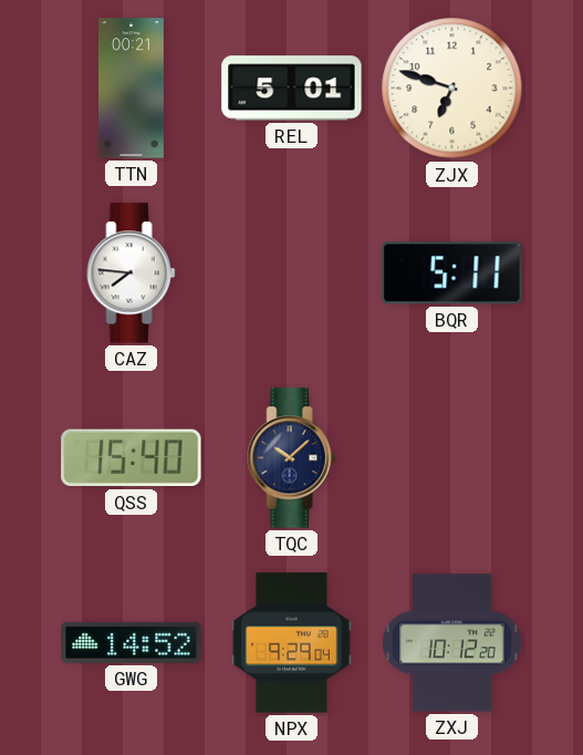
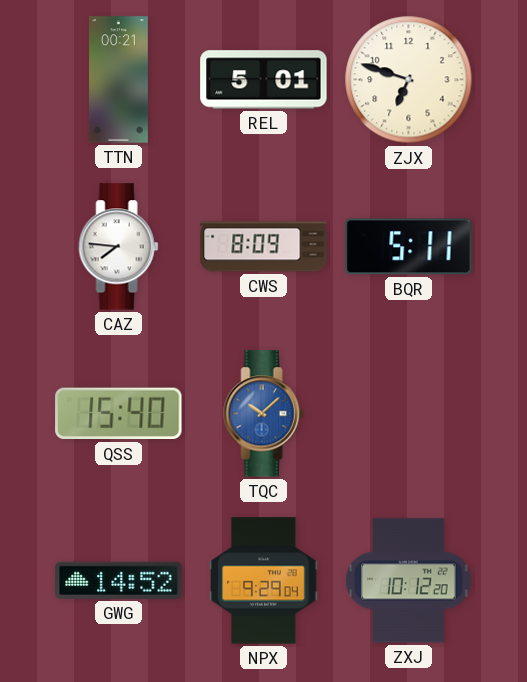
CWS: none -> 8:09 (264, 247)
TQC dial: navy -> blue (264, 414)
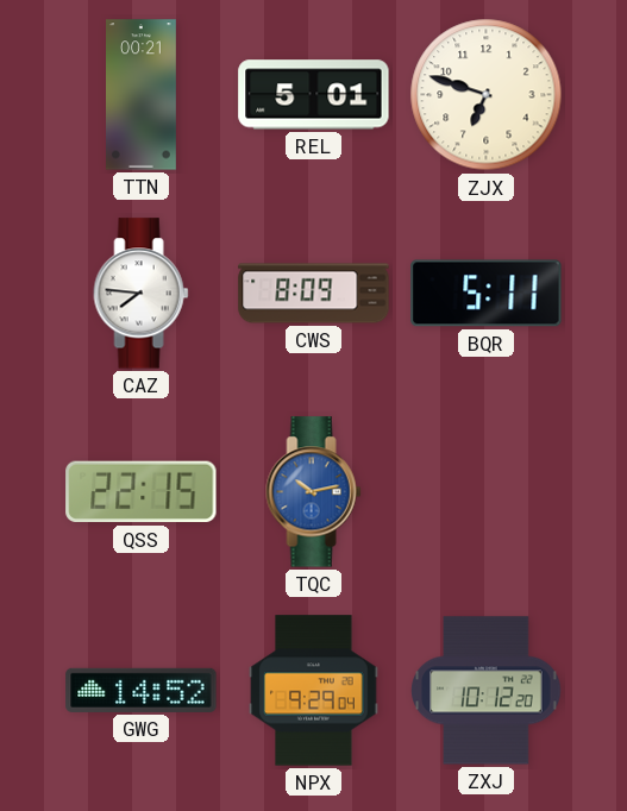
QSS: 15:40 -> 22:15 (142, 492)
TQC: 10:08 -> 10:13 (314, 492)
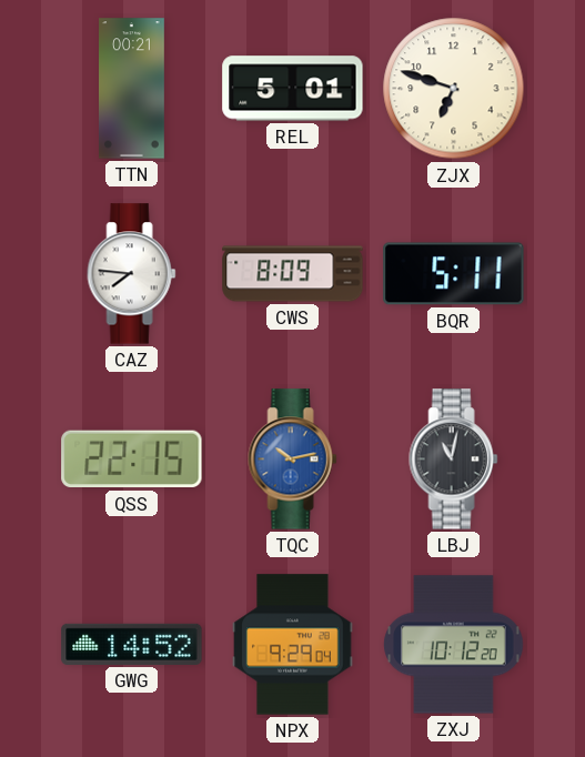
LBJ: none -> 11:02 (454, 460)
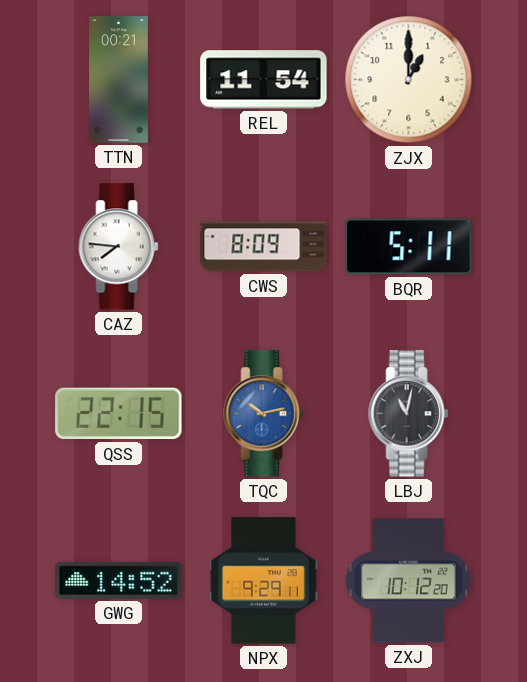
REL: 5:01 -> 11:54 (264, 80)
ZJX: 6:48 -> 1:00 (409, 80)
NPX: 9:29:04 -> 9:29:11 (264, 581)
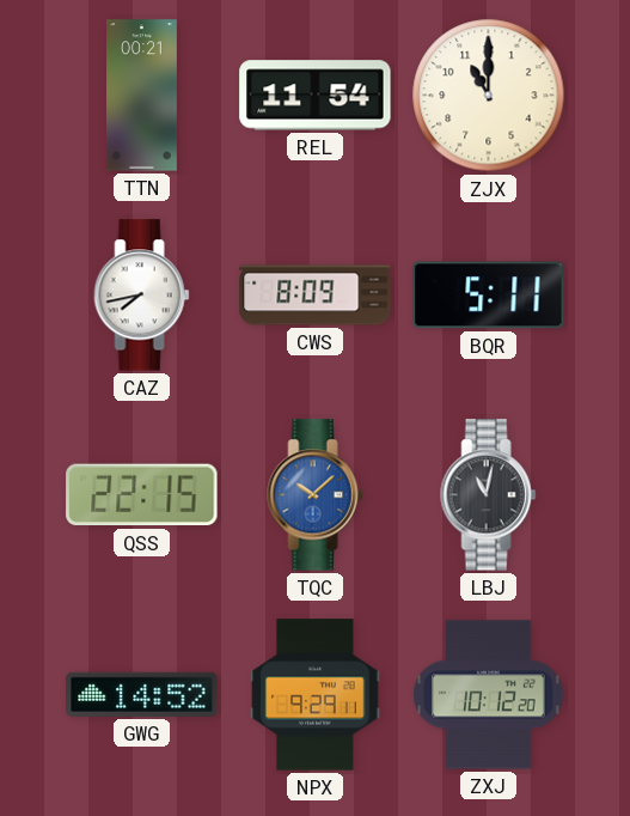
ZJX: 1:00 -> 11:00 (489, 96)
CAZ: 7:46 -> 7:43 (142, 296)
TQC: 10:13 -> 10:08 (316, 495)
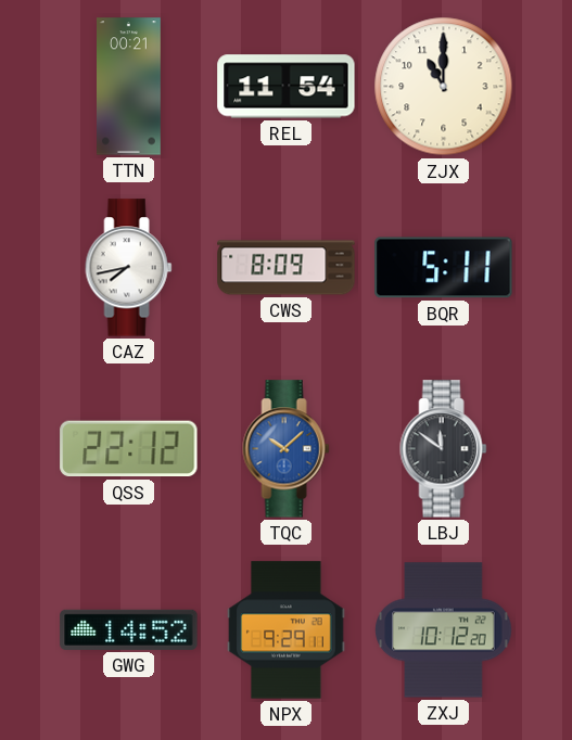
QSS: 22:15 -> 22:12 (129, 449)
LBJ: 11:02 -> 11:51 (444, 449)
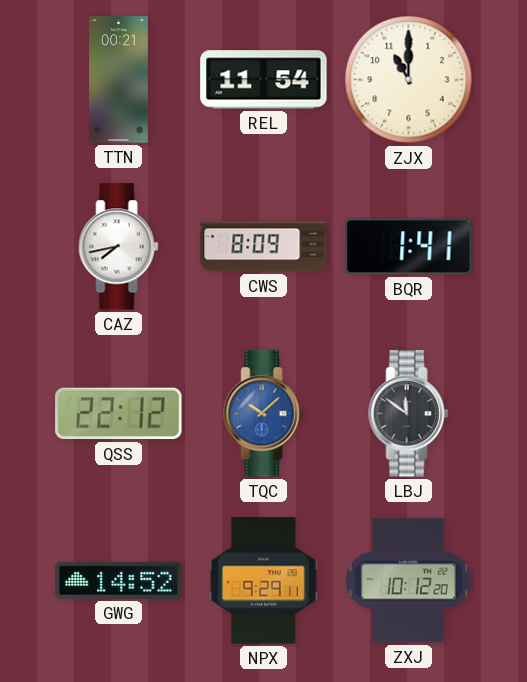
BQR: 5:11 -> 1:41 (409, 247)
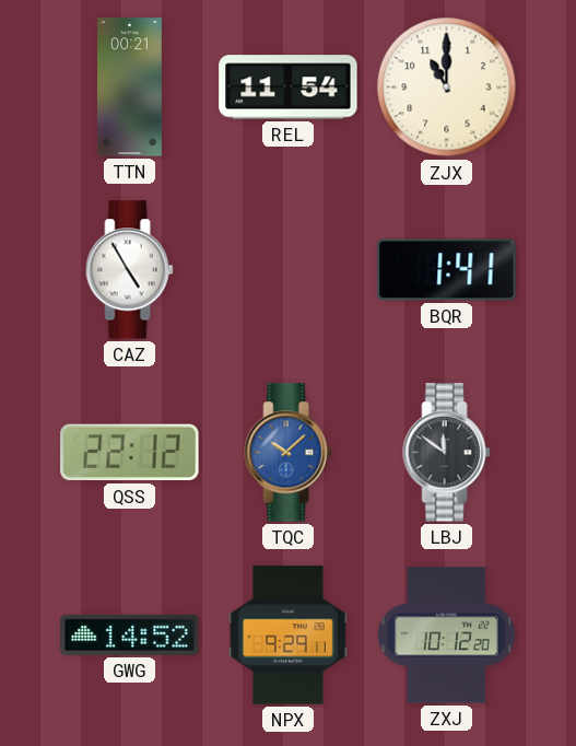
CAZ: 7:43 -> 4:55 (130, 270)
CWS: 8:09 -> none (264, 247)
